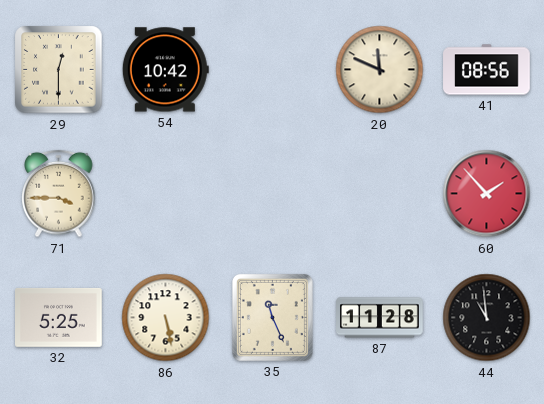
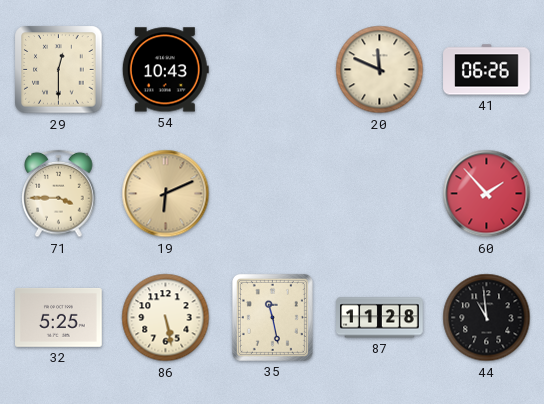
54: 10:42 -> 10:43 (165, 70)
41: 08:56 -> 06:26 (487, 70)
19: none -> 6:11 (166, 194)
35: 11:26 -> 11:28 (272, 317)
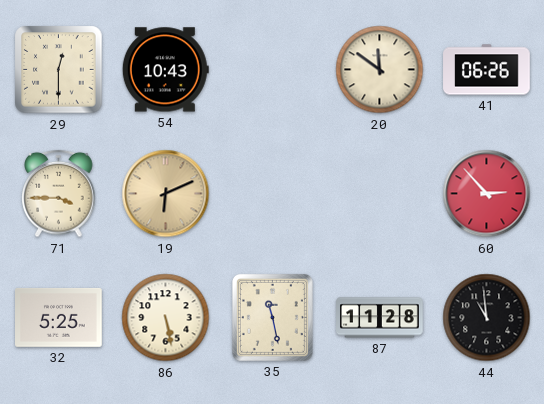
20: 11:49 -> 11:51 (380, 70)
60: 1:53 -> 2:53 (487, 194)
